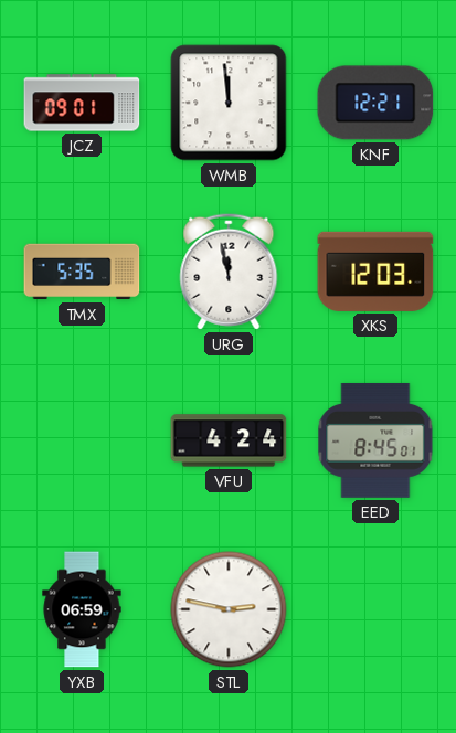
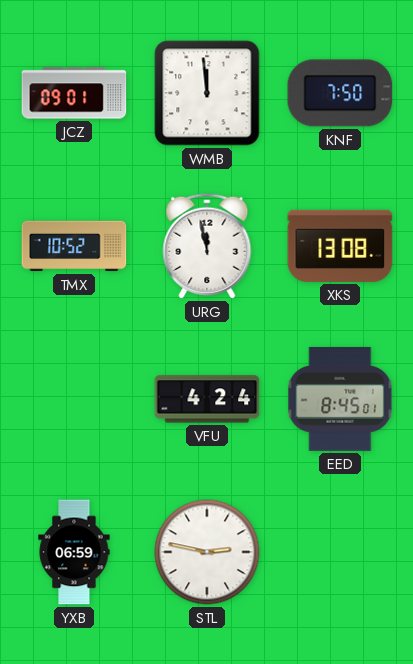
KNF: 12:21 -> 7:50 (340, 93)
TMX: 5:35 -> 10:52 (74, 246)
XKS: 12:03 -> 13:08 (340, 246)
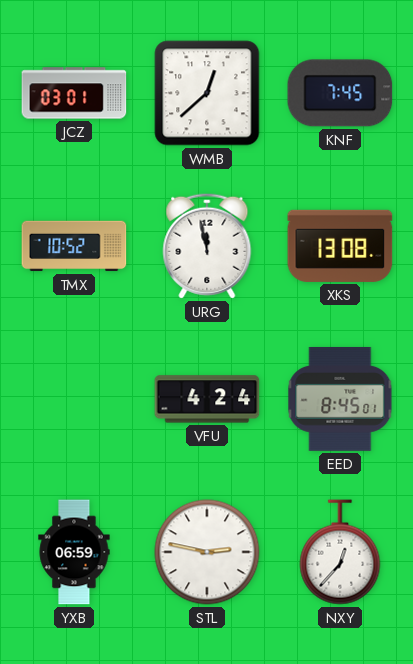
JCZ: 09:01 -> 03:01 (74, 93)
WMB: 11:59 -> 12:38 (207, 93)
KNF: 7:50 -> 7:45 (340, 93)
NXY: none -> 12:37 (340, 552)
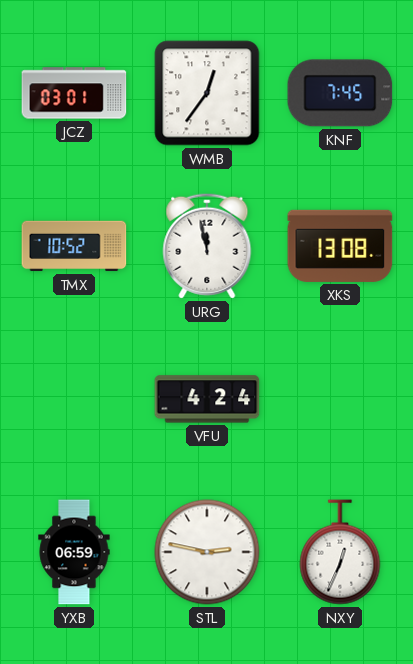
WMB: 12:38 -> 12:36 (207, 93)
EED: 8:45 -> none (340, 399)
NXY: 12:37 -> 12:34 (340, 552)
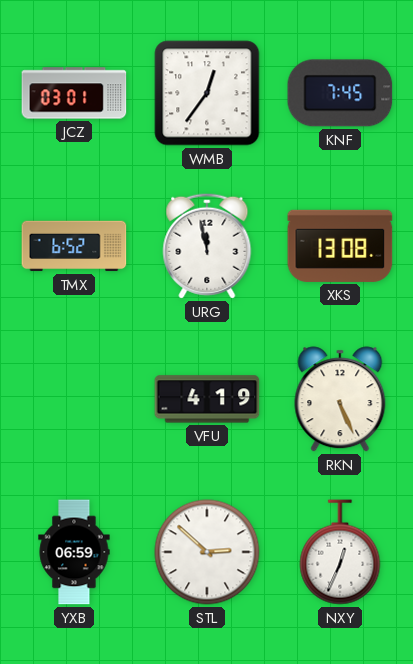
TMX: 10:52 -> 6:52 (74, 246)
VFU: 4:24 -> 4:19 (207, 399)
RKN: none -> 5:26 (340, 399)
STL: 2:47 -> 2:52 (207, 552)
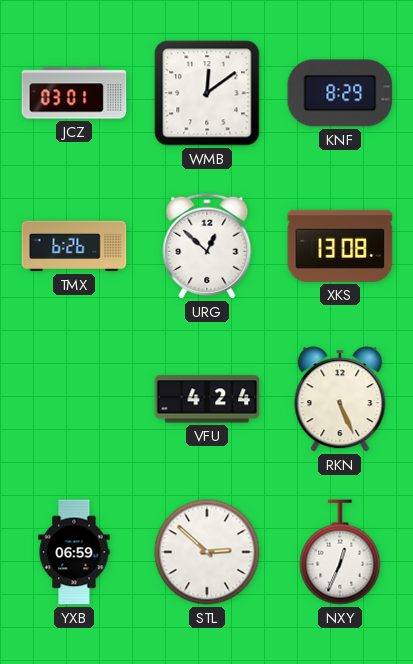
WMB: 12:36 -> 12:09 (207, 93)
KNF: 7:45 -> 8:29 (340, 93)
TMX: 6:52 -> 6:26 (74, 246)
URG: 11:58 -> 12:52 (207, 246)
VFU: 4:19 -> 4:24 (207, 399)
